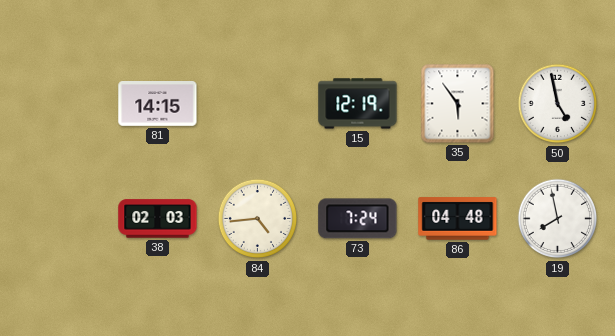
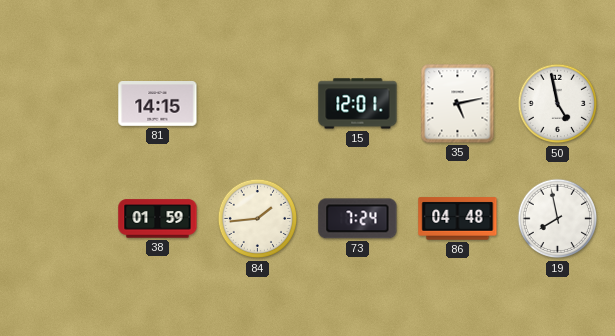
15: 12:19 -> 12:01 (358, 104)
35: 5:54 -> 5:13 (458, 104)
38: 02:03 -> 01:59 (158, 219)
84: 4:44 -> 1:44 (258, 219)
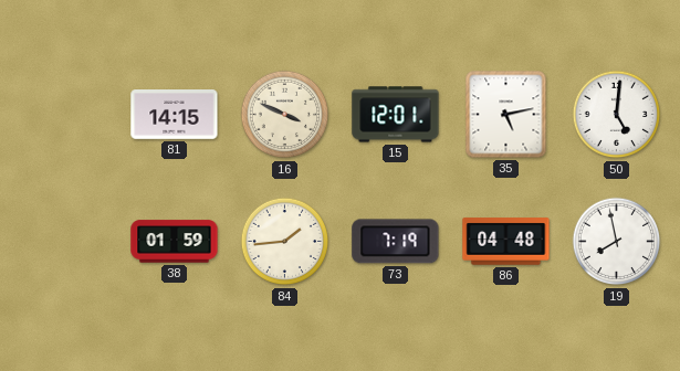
16: none -> 3:49 (285, 115)
50: 4:58 -> 5:01 (617, 115)
73: 7:24 -> 7:19 (396, 242)
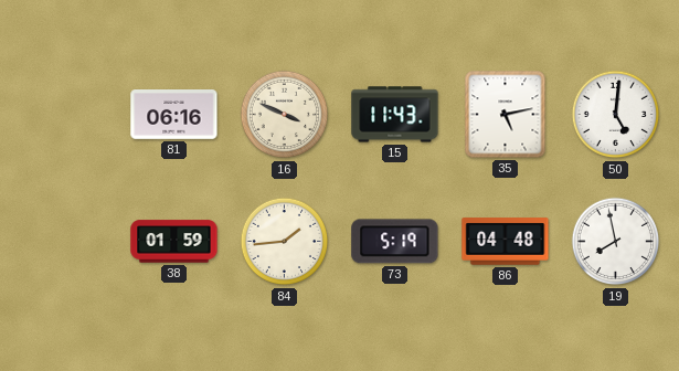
81: 14:15 -> 06:16 (174, 115)
15: 12:01 -> 11:43 (395, 115)
73: 7:19 -> 5:19 (395, 242)
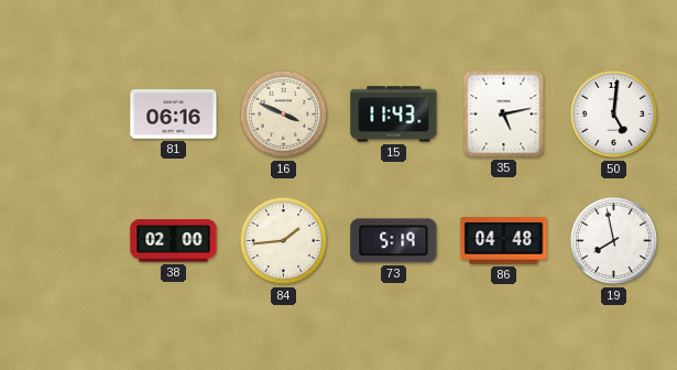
38: 01:59 -> 02:00 (174, 241)
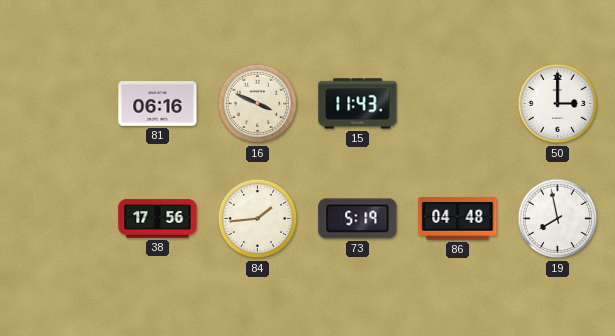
35: 5:13 -> none (504, 115)
50: 5:01 -> 3:00 (558, 104)
38: 02:00 -> 17:56 (158, 219)
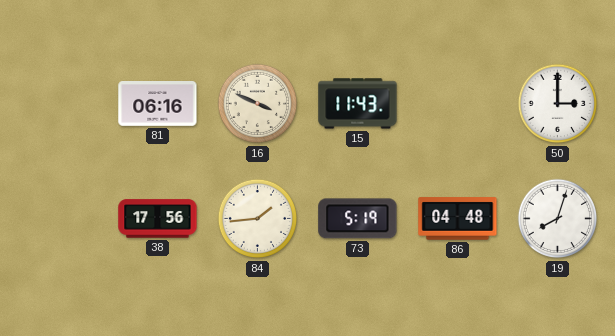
19: 7:58 -> 8:03 (558, 219)
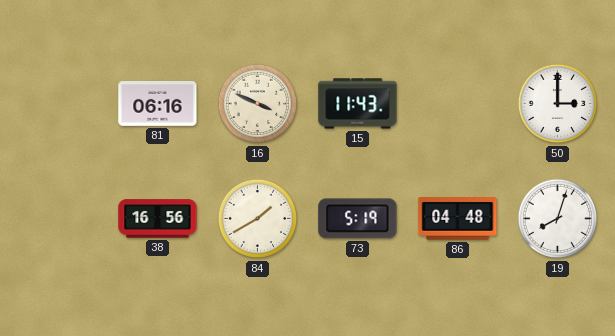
38: 17:56 -> 16:56 (158, 219)
84: 1:44 -> 1:40 (258, 219)
